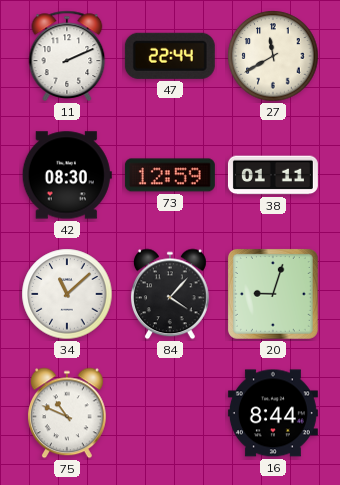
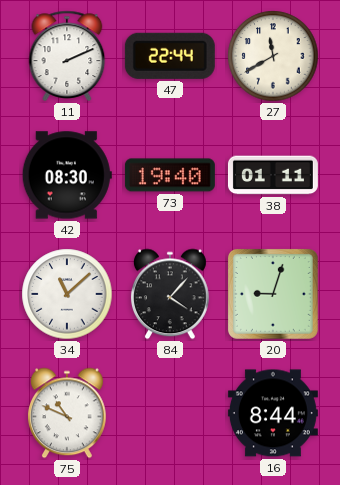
73: 12:59 -> 19:40 (170, 175)
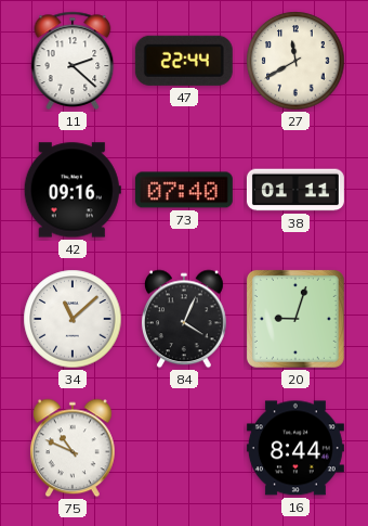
11: 2:11 -> 2:22 (73, 61)
42: 08:30 -> 09:16 (73, 190)
73: 19:40 -> 07:40 (184, 190)
84: 4:07 -> 4:04 (184, 319)
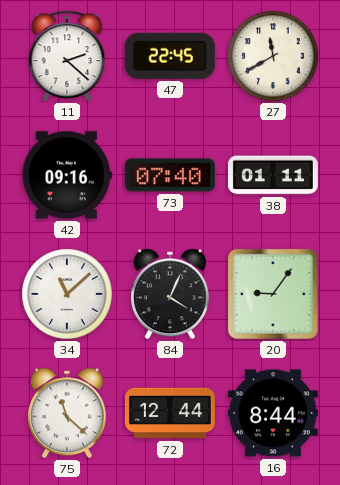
47: 22:44 -> 22:45 (170, 56)
20: 9:03 -> 9:06 (273, 294)
75: 10:49 -> 11:22 (67, 413)
72: none -> 12:44 (170, 413)
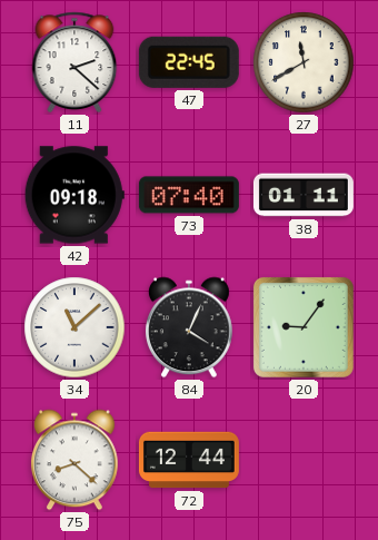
42: 09:16 -> 09:18 (74, 195)
75: 11:22 -> 8:22 (74, 460)
16: 8:44 -> none (273, 413)
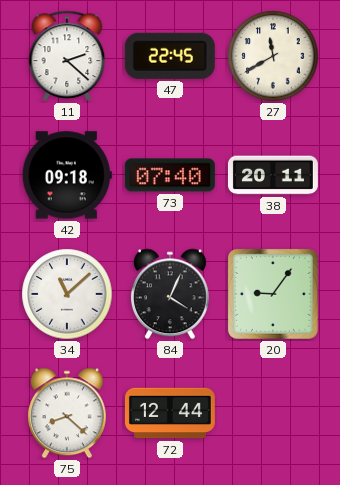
38: 01:11 -> 20:11 (273, 175)
